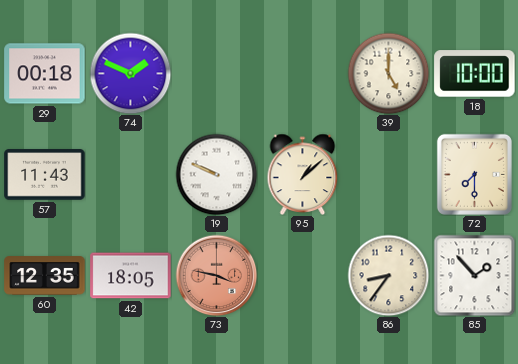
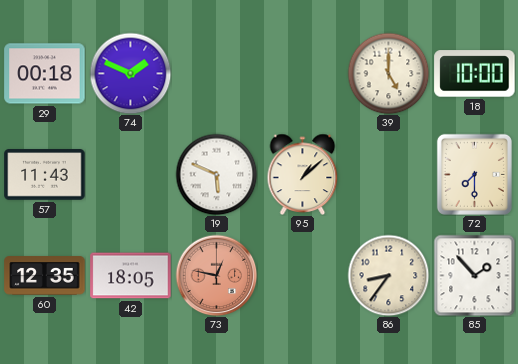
19: 9:49 -> 5:49 (216, 174)
73: 3:47 -> 12:47 (216, 275)
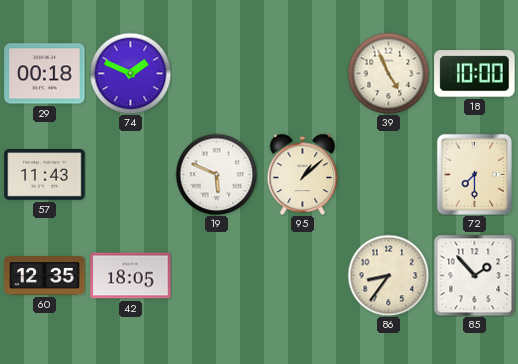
39: 5:00 -> 4:56 (388, 73)
73: 12:47 -> none (216, 275)
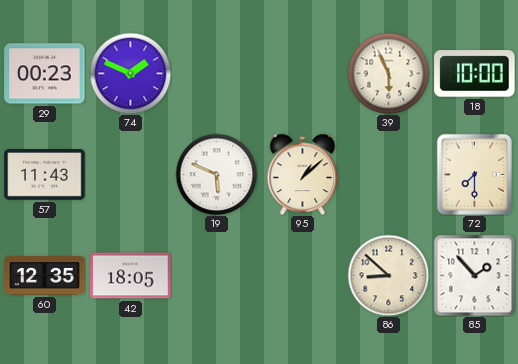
29: 00:18 -> 00:23 (45, 74)
39: 4:56 -> 5:56 (388, 73)
86: 8:36 -> 8:52 (388, 275)
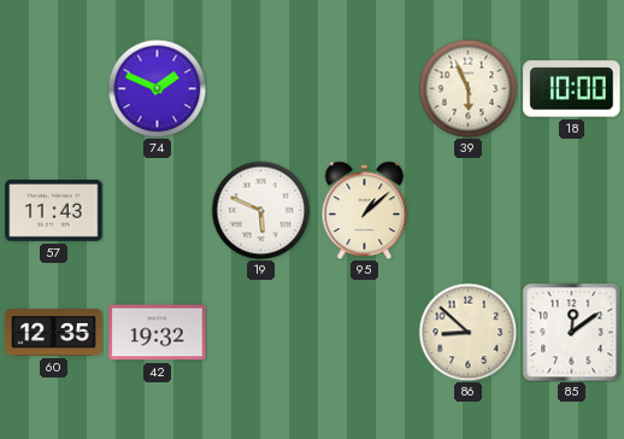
29: 00:23 -> none (45, 74)
72: 7:30 -> none (474, 174)
42: 18:05 -> 19:32 (158, 333)
85: 1:53 -> 12:09 (571, 332)
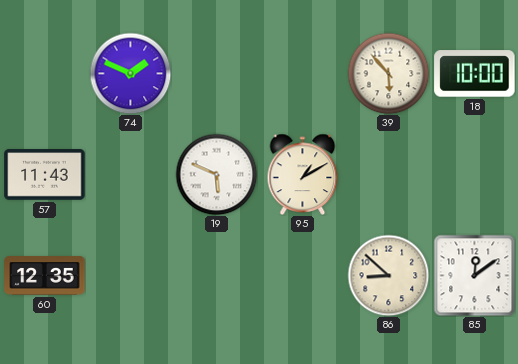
39: 5:56 -> 5:53 (388, 73)
95: 1:08 -> 1:10 (303, 174)
42: 19:32 -> none (158, 333)
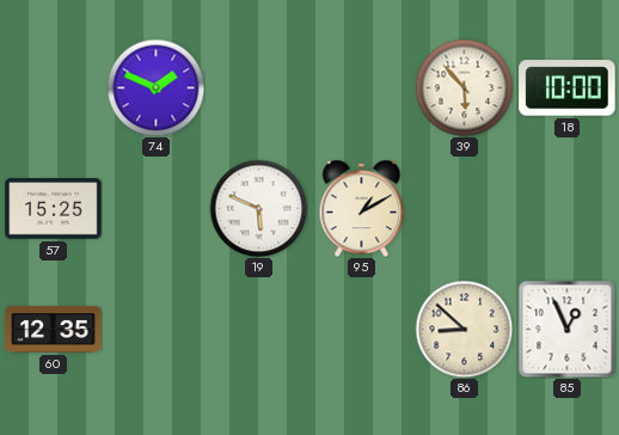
57: 11:43 -> 15:25 (54, 209)
85: 12:09 -> 12:56 (566, 329)
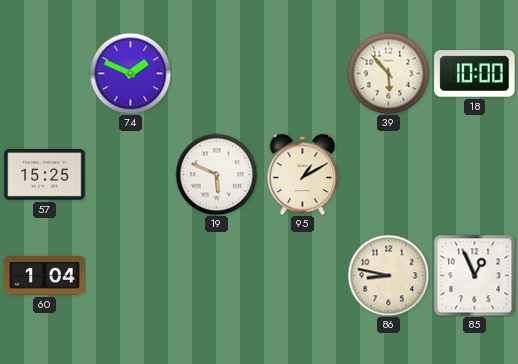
60: 12:35 -> 1:04 (45, 276)
86: 8:52 -> 8:47 (388, 275)
